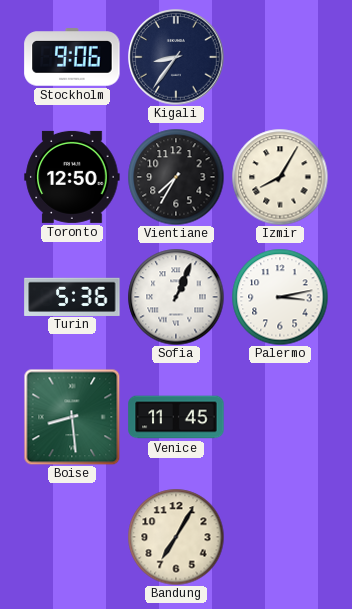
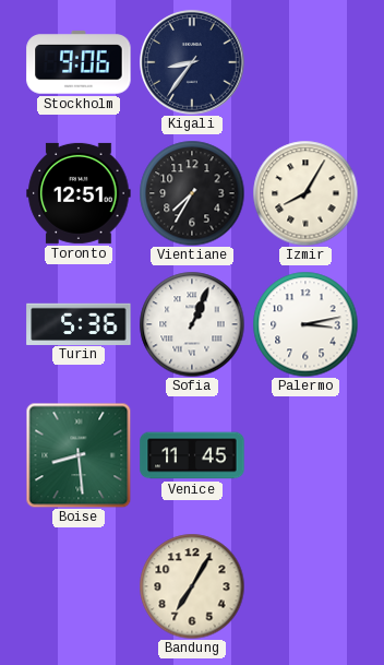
Toronto: 12:50 -> 12:51 (79, 193)
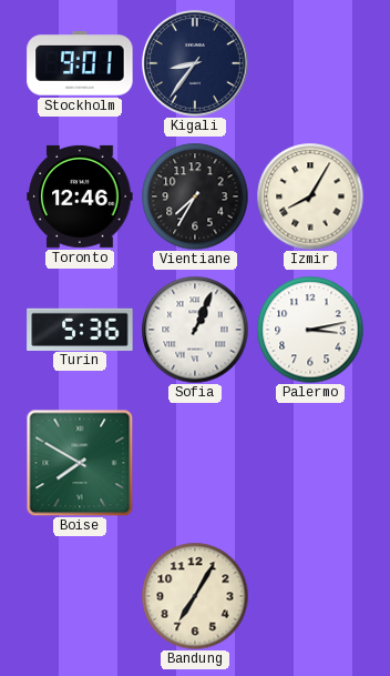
Stockholm: 9:06 -> 9:01 (80, 63)
Toronto: 12:51 -> 12:46 (80, 196)
Boise: 8:29 -> 7:50 (80, 463)
Venice: 11:45 -> none (192, 455)
